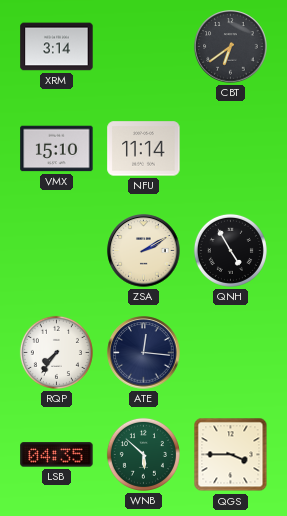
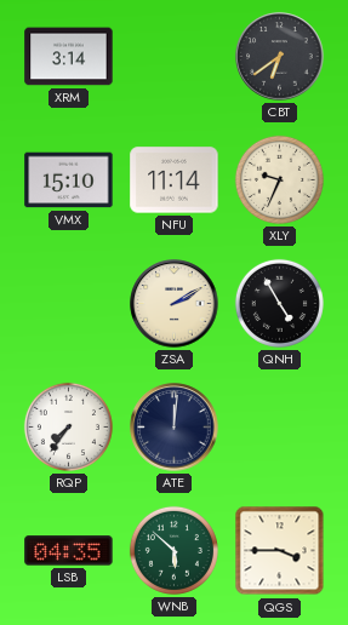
XLY: none -> 9:34 (279, 179)
ATE: 12:16 -> 12:01 (175, 428)
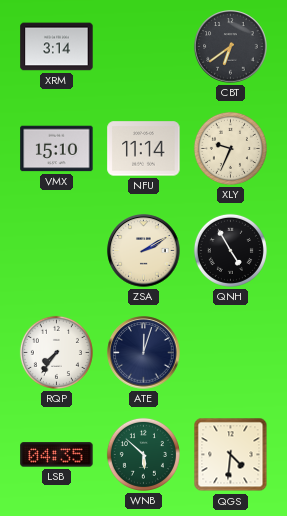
ATE: 12:01 -> 12:03 (144, 353)
QGS: 3:45 -> 4:31 (231, 455)
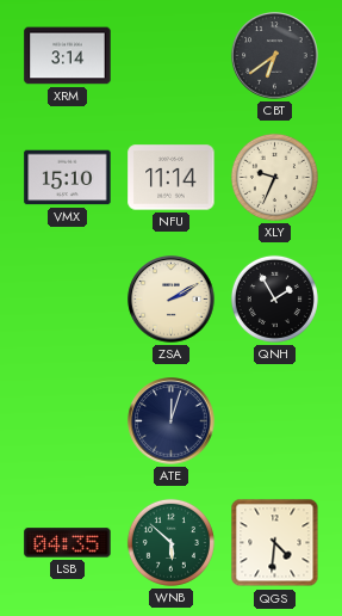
QNH: 4:55 -> 1:55 (274, 298)
RQP: 7:36 -> none (56, 352)
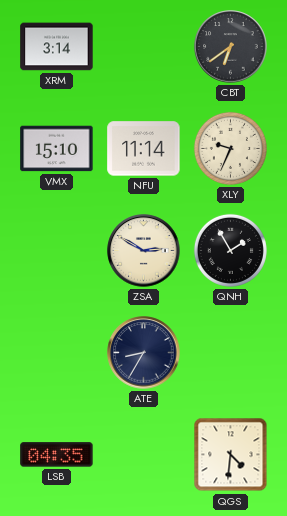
ZSA: 2:10 -> 2:50 (144, 251)
ATE: 12:03 -> 8:35 (144, 353)
WNB: 5:52 -> none (170, 542)
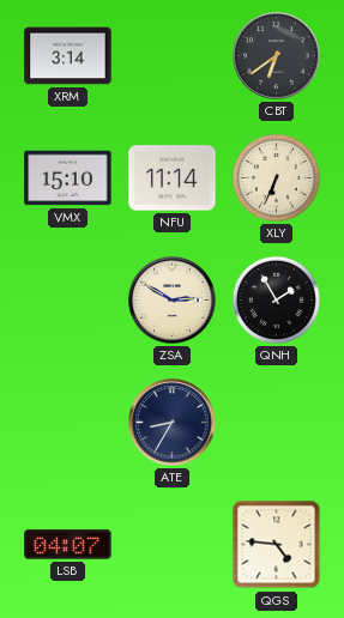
XLY: 9:34 -> 6:34 (276, 177)
LSB: 04:35 -> 04:07 (68, 545)
QGS: 4:31 -> 4:46 (277, 545)
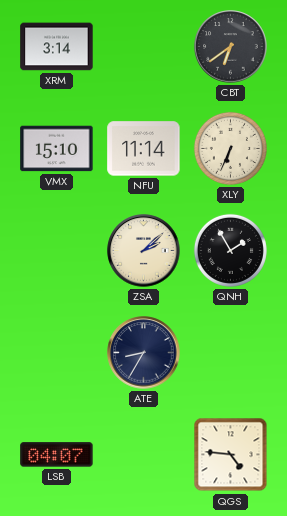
ZSA: 2:50 -> 2:08 (144, 251)
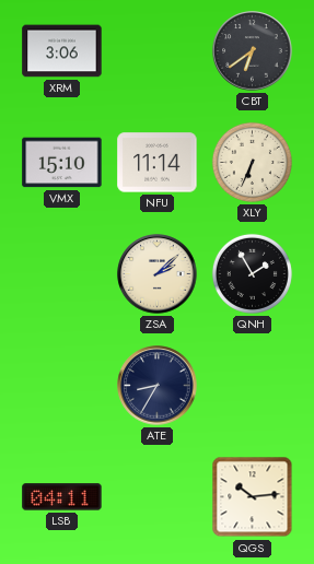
XRM: 3:14 -> 3:06 (62, 51)
LSB: 04:07 -> 04:11 (62, 497)
QGS: 4:46 -> 10:14 (253, 497)
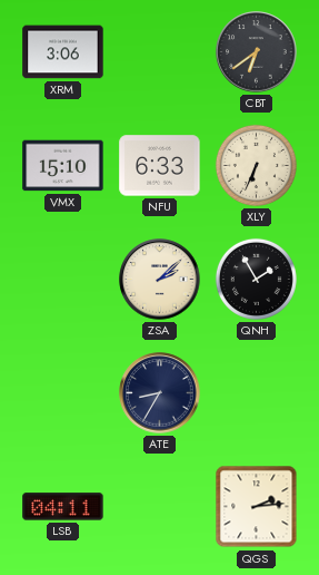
NFU: 11:14 -> 6:33 (160, 166)
QGS: 10:14 -> 2:14 (257, 507)
